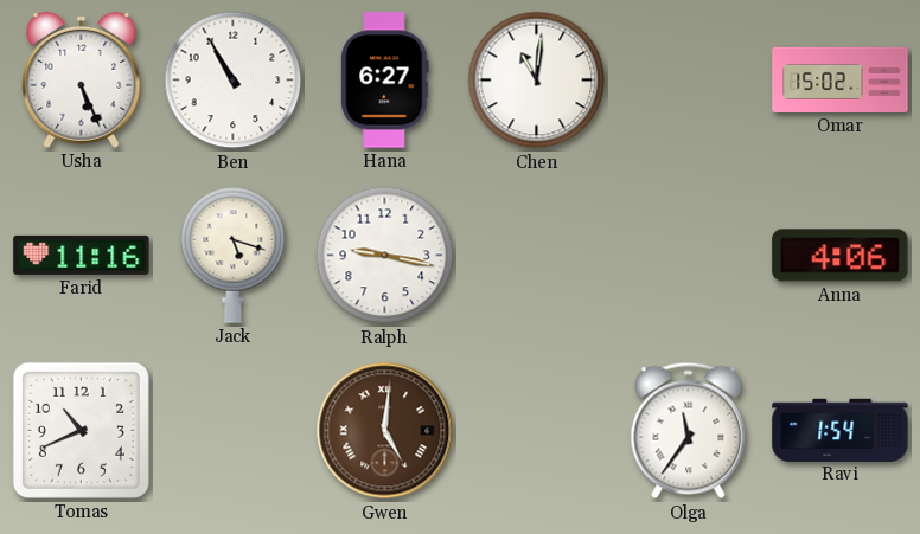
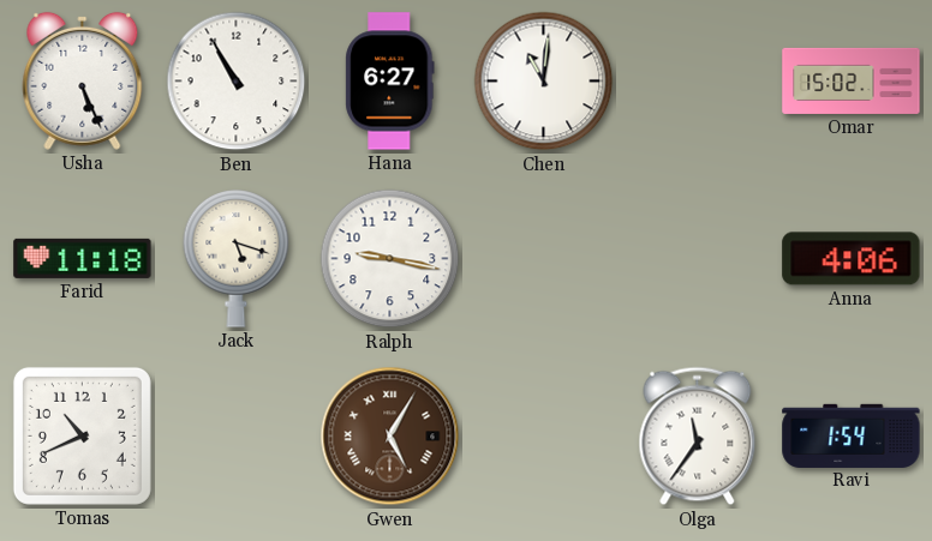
Farid: 11:16 -> 11:18 (83, 258)
Gwen: 5:01 -> 5:05 (390, 437)
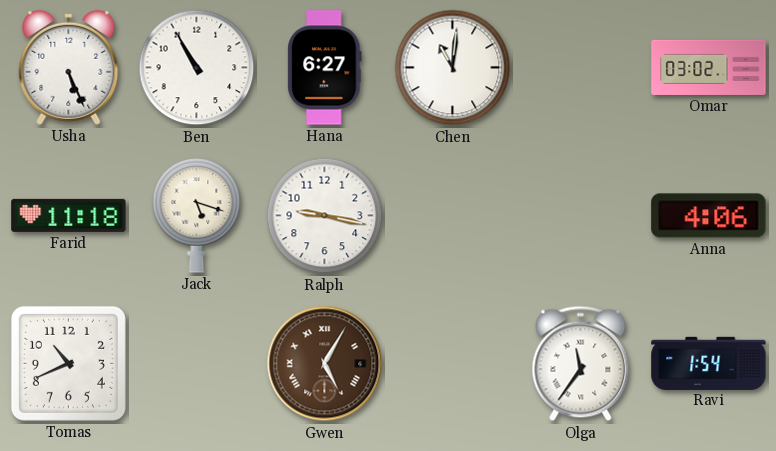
Omar: 15:02 -> 03:02 (709, 67)
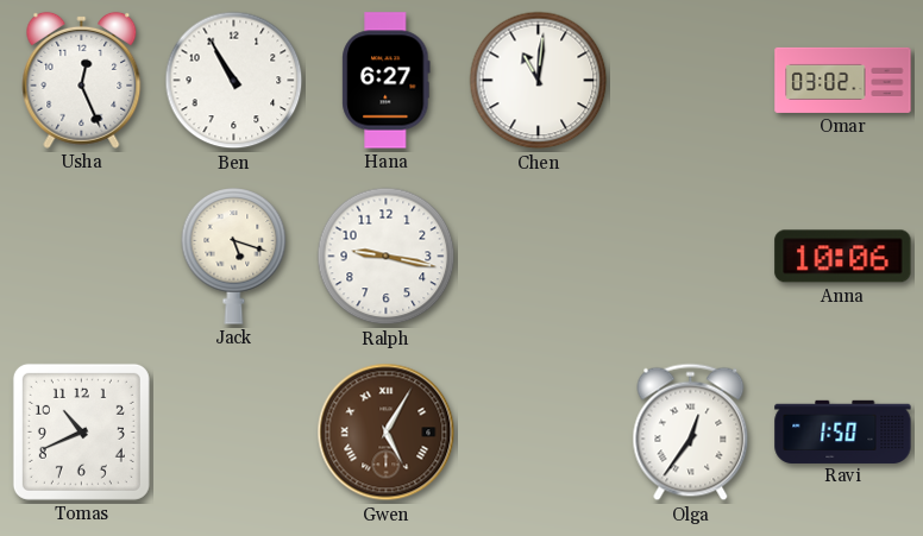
Usha: 5:26 -> 12:26 (82, 80)
Farid: 11:18 -> none (69, 215)
Anna: 4:06 -> 10:06 (843, 257)
Olga: 11:36 -> 12:36 (691, 433)
Ravi: 1:54 -> 1:50 (843, 431)
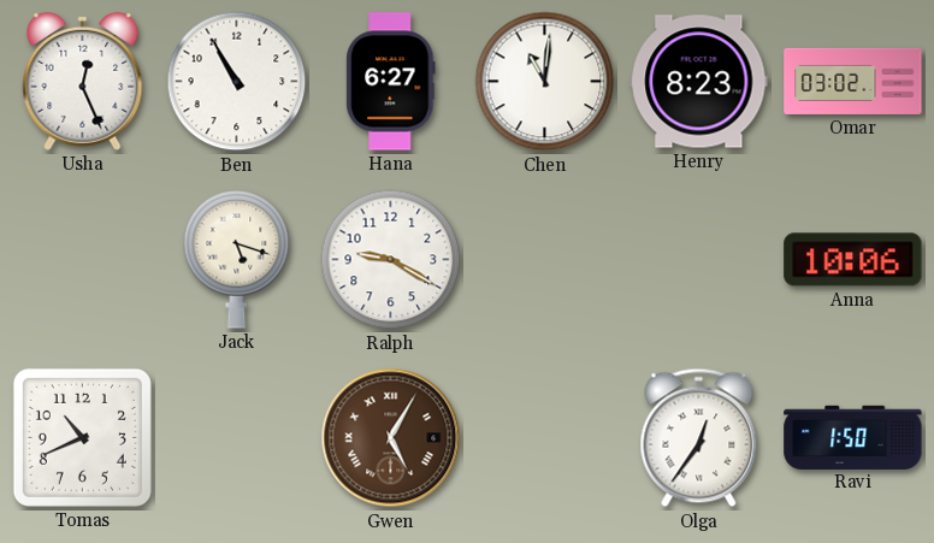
Henry: none -> 8:23 (699, 82)
Ralph: 9:17 -> 9:20 (391, 260)
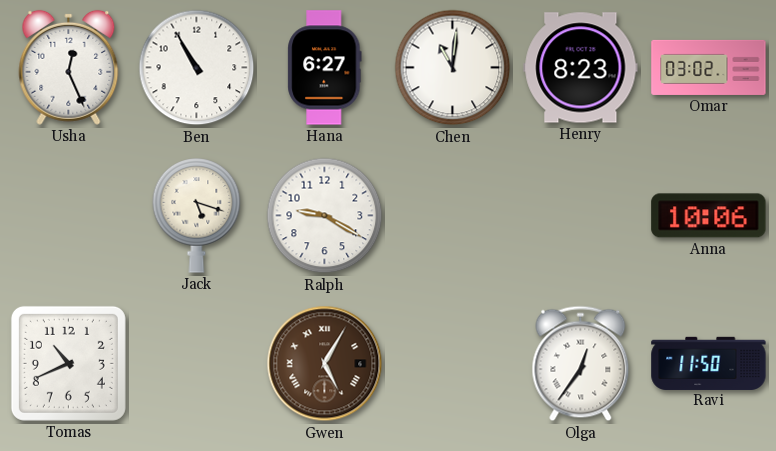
Ravi: 1:50 -> 11:50 (709, 363)
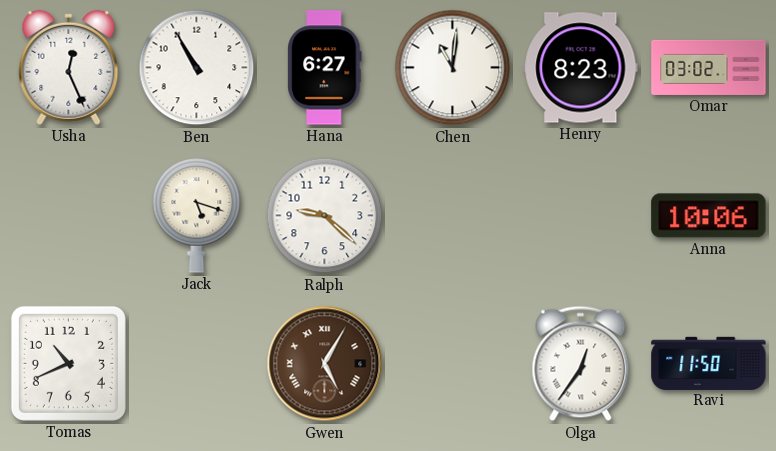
Ralph: 9:20 -> 9:22 (325, 216)
